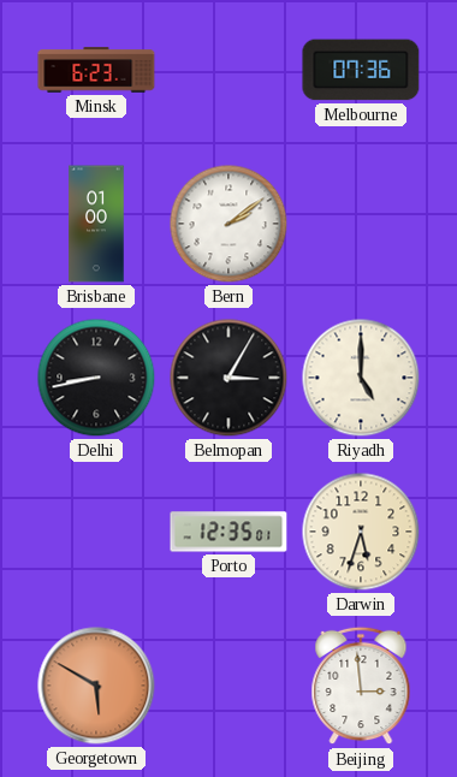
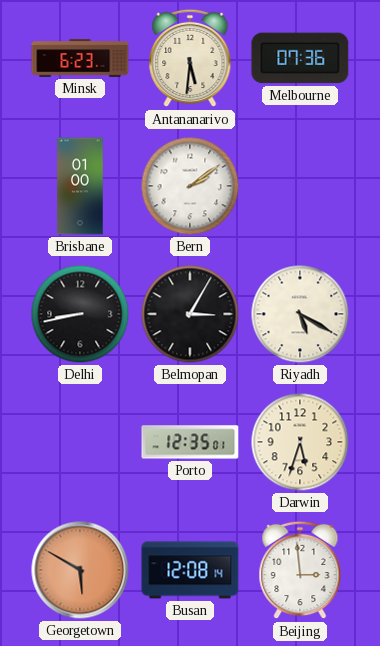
Antananarivo: none -> 5:31 (190, 58)
Riyadh: 5:00 -> 5:20 (300, 314)
Busan: none -> 12:08 (190, 570)
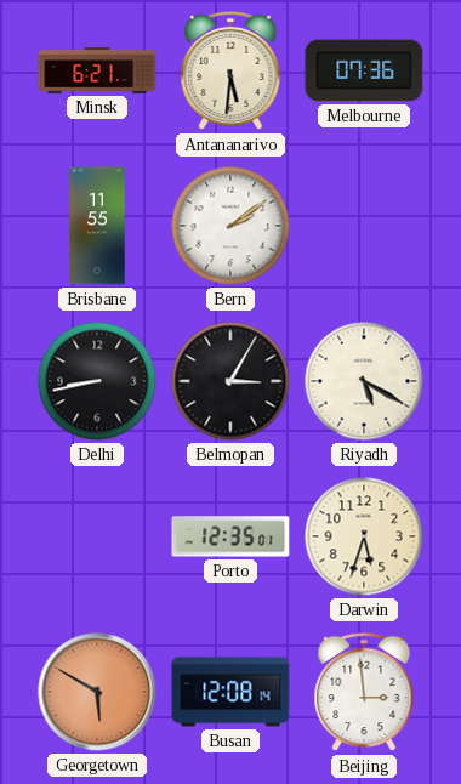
Minsk: 6:23 -> 6:21 (97, 70)
Brisbane: 01:00 -> 11:55 (97, 226)
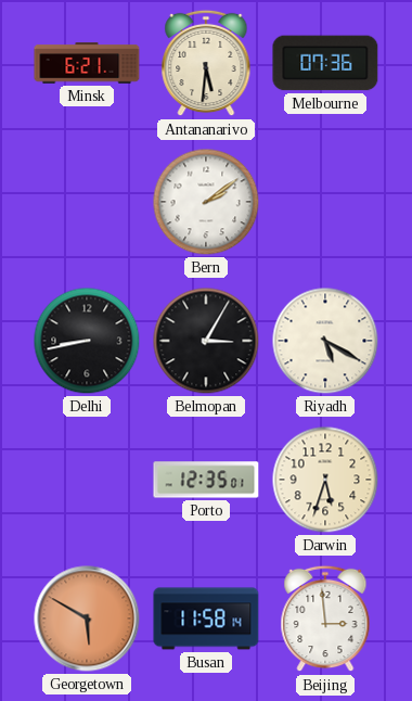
Brisbane: 11:55 -> none (97, 226)
Busan: 12:08 -> 11:58 (206, 619)
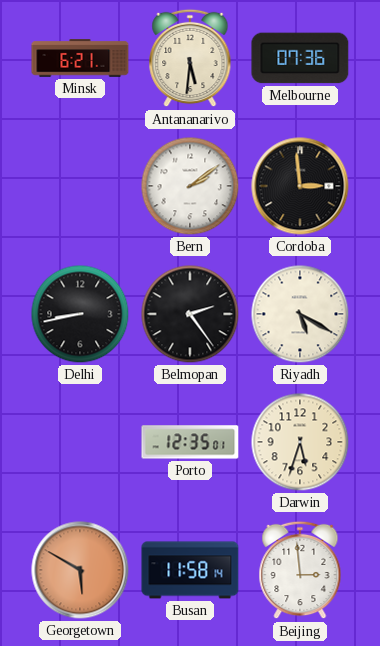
Cordoba: none -> 2:59 (300, 186)
Belmopan: 3:05 -> 2:24 (190, 314)
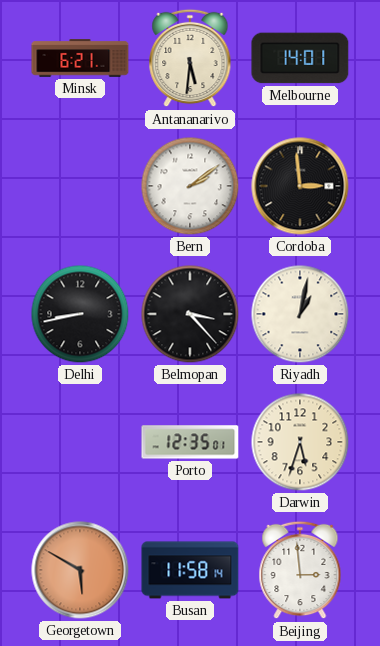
Melbourne: 07:36 -> 14:01 (300, 58)
Belmopan: 2:24 -> 3:23 (190, 314)
Riyadh: 5:20 -> 1:02 (300, 314)
